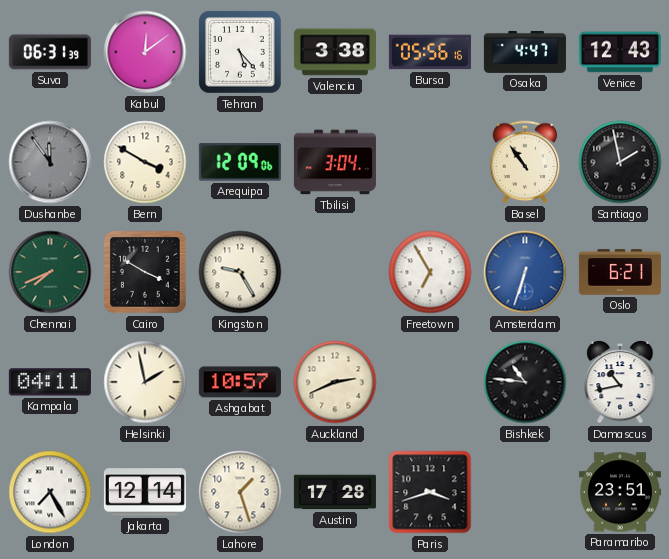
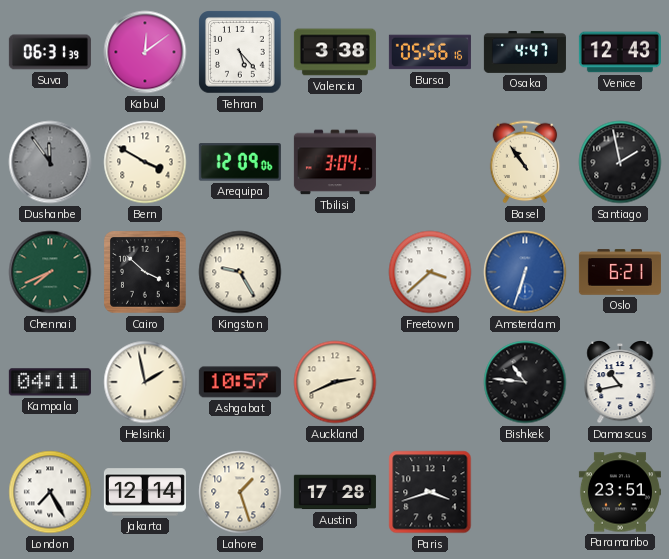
Cairo: 3:50 -> 3:52 (146, 273)
Freetown: 6:55 -> 3:38 (430, 272)
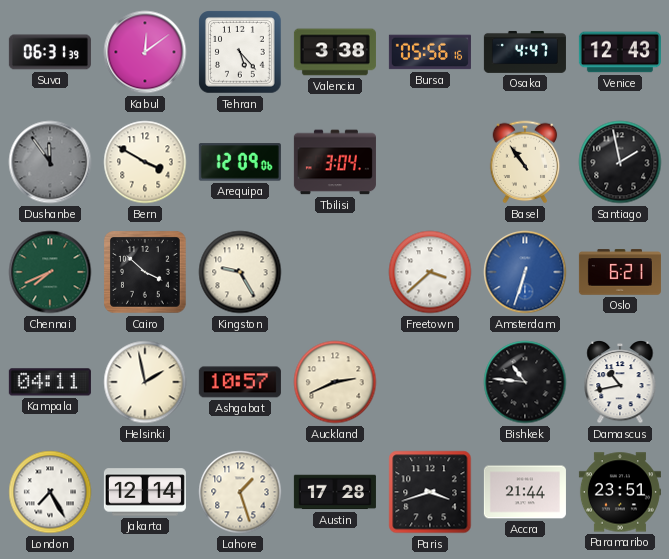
Accra: none -> 21:44 (525, 492)
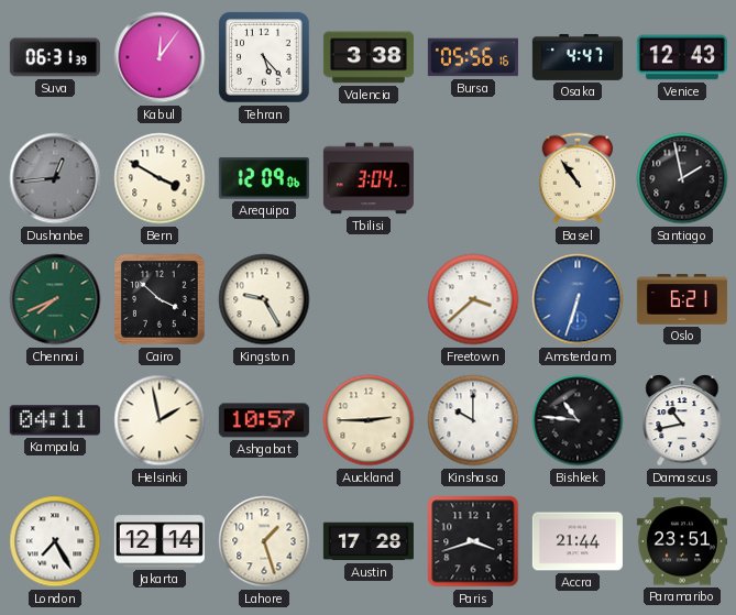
Kabul: 12:09 -> 12:06 (160, 57)
Dushanbe: 11:54 -> 12:44 (55, 178)
Auckland: 2:41 -> 2:45 (369, 420)
Kinshasa: none -> 10:00 (473, 420)
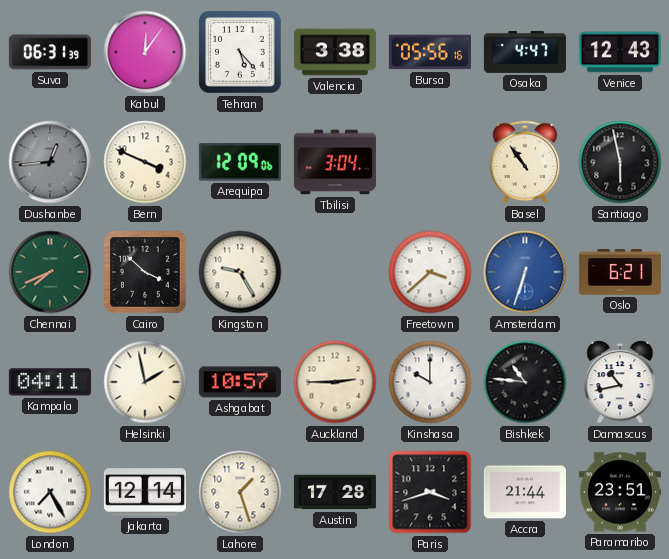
Bern: 3:50 -> 3:49 (145, 162)
Santiago: 1:58 -> 5:58 (620, 162)
